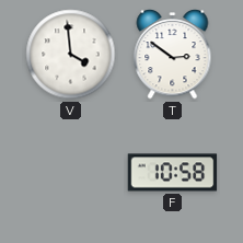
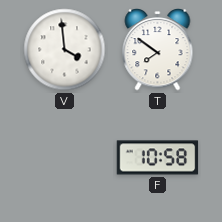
T: 2:51 -> 7:51 (158, 50)
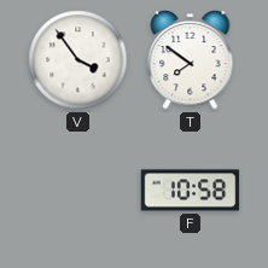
V: 3:59 -> 3:54 (78, 60)
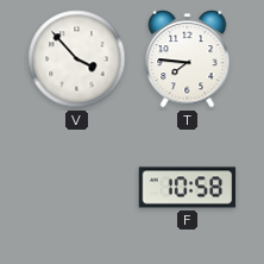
V: 3:54 -> 3:53 (77, 59)
T: 7:51 -> 7:46 (188, 59)
